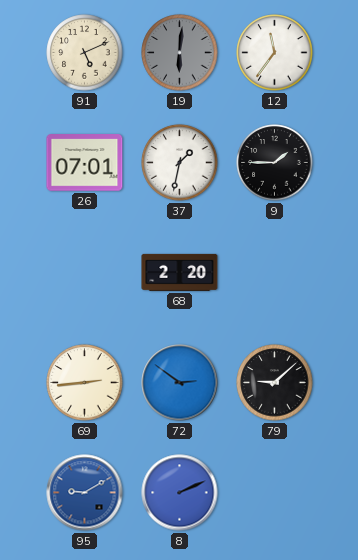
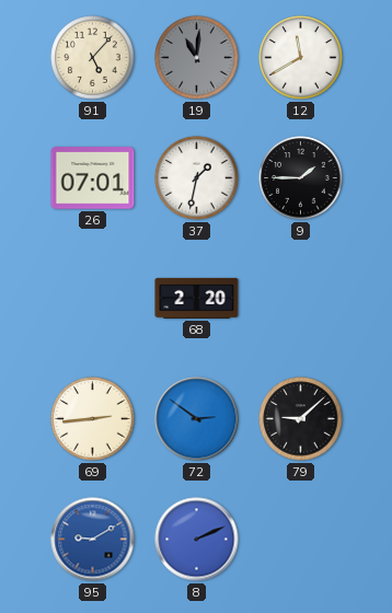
91: 5:11 -> 5:07 (93, 58)
19: 6:01 -> 11:01 (197, 58)
12: 11:36 -> 11:40 (301, 58)
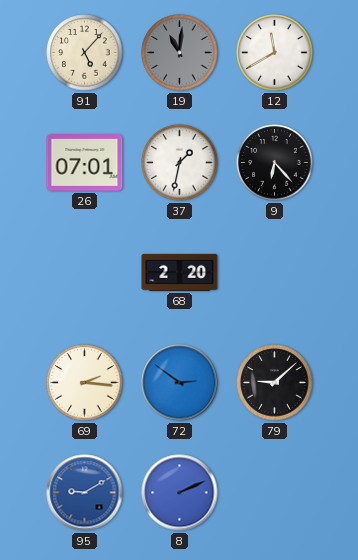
9: 1:45 -> 6:23 (275, 163)
69: 2:44 -> 2:16 (85, 383)
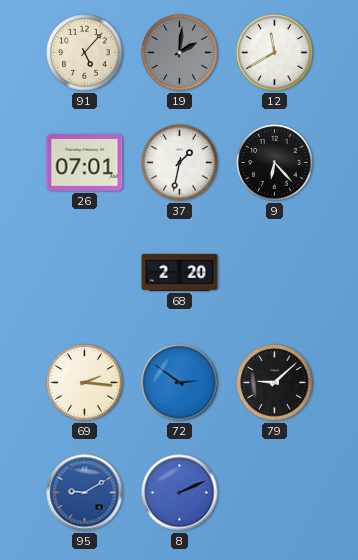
19: 11:01 -> 2:01 (180, 53)
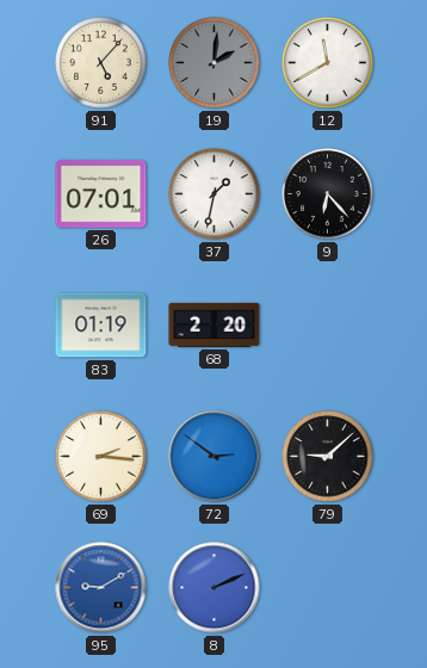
83: none -> 01:19 (101, 326)
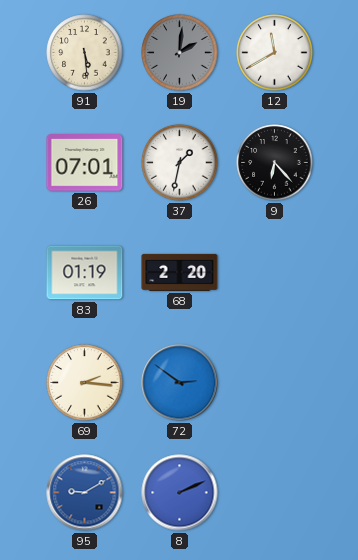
91: 5:07 -> 5:29 (85, 53)
79: 9:08 -> none (328, 457)
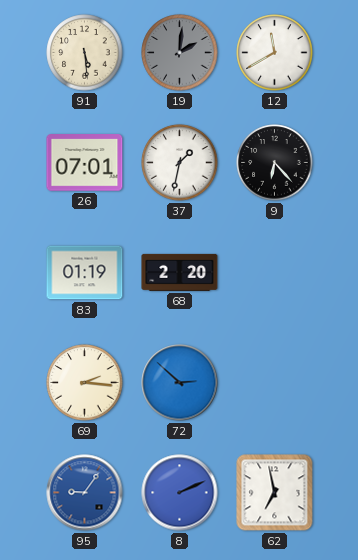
72: 2:51 -> 2:52 (180, 383)
95: 9:10 -> 9:06 (85, 493)
62: none -> 6:58 (275, 493)
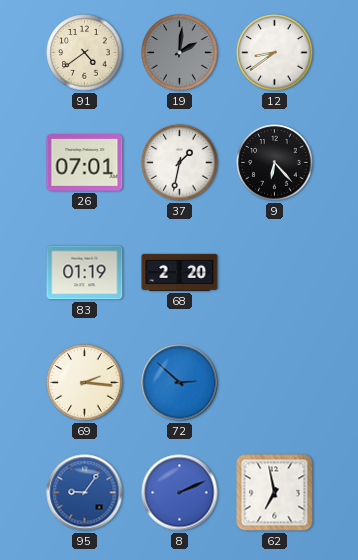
91: 5:29 -> 4:39 (85, 53)
12: 11:40 -> 8:39 (275, 53)
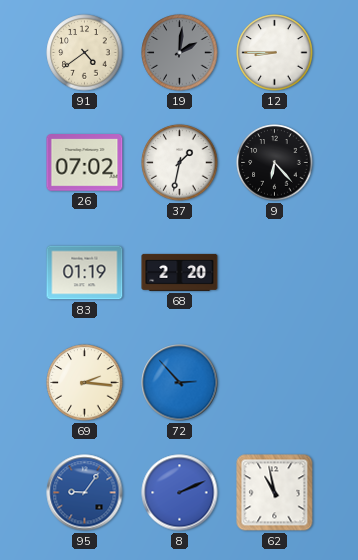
12: 8:39 -> 8:45 (275, 53)
26: 07:01 -> 07:02 (85, 163)
72: 2:52 -> 2:53 (180, 383)
62: 6:58 -> 10:58 (275, 493)
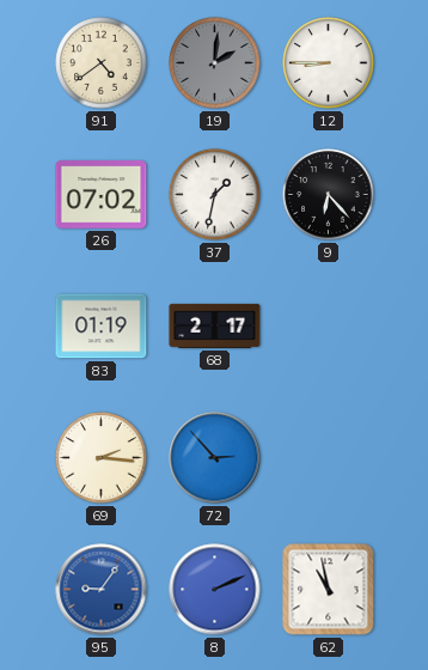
68: 2:20 -> 2:17 (215, 325)
